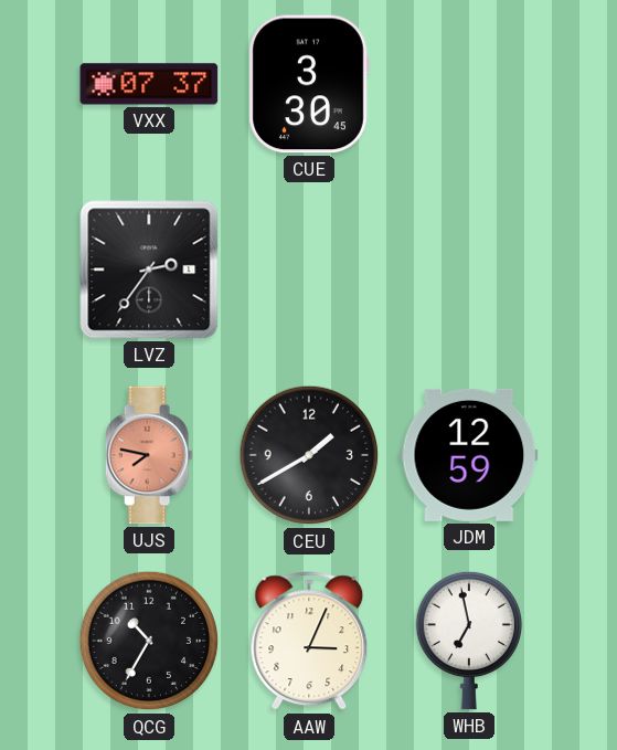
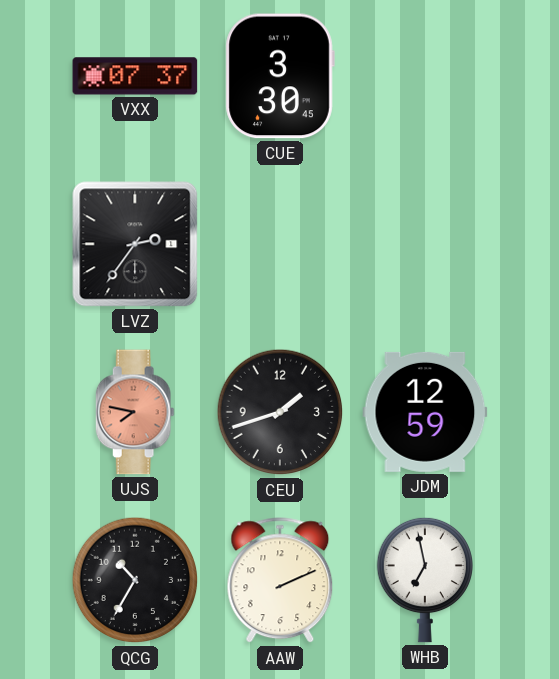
CEU: 1:40 -> 1:42 (280, 412)
AAW: 3:04 -> 2:11 (280, 581)
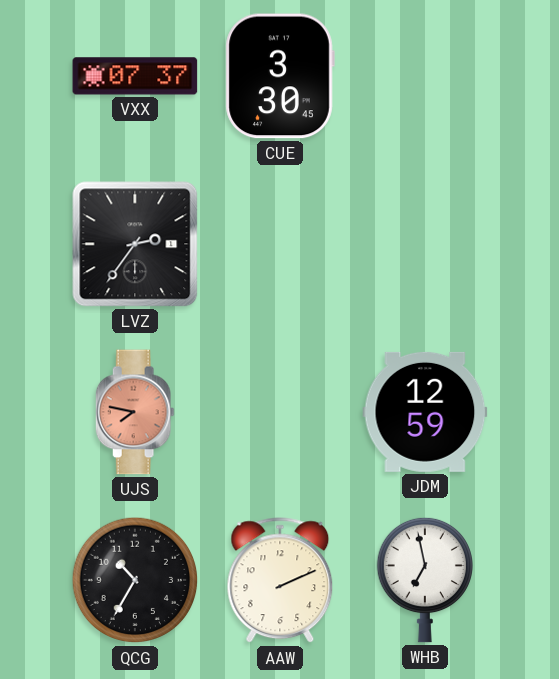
CEU: 1:42 -> none (280, 412)
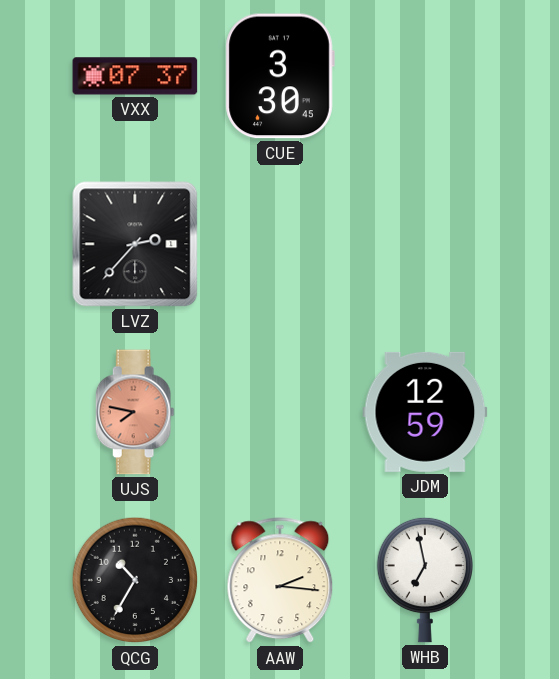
LVZ: 2:36 -> 2:37 (135, 244)
AAW: 2:11 -> 2:16 (280, 581)
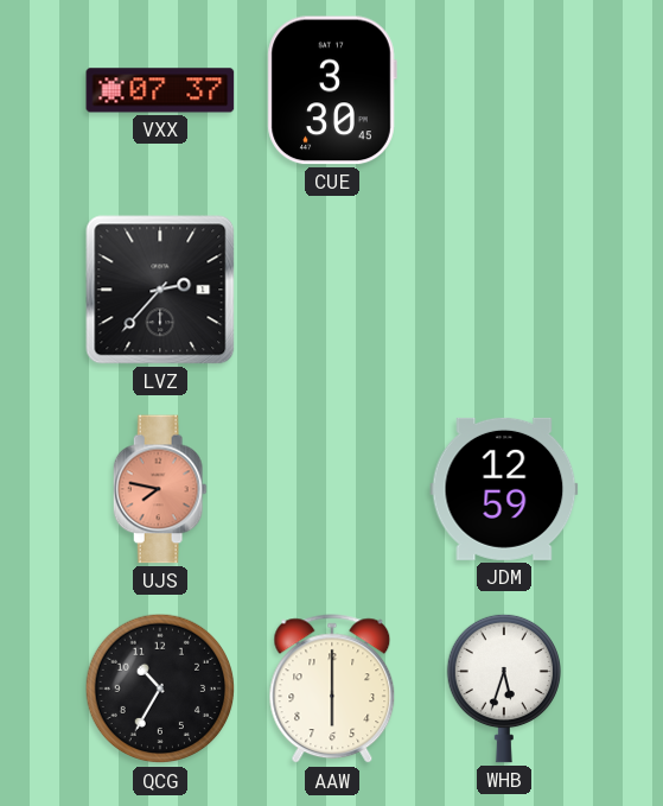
AAW: 2:16 -> 6:00 (332, 690)
WHB: 6:58 -> 5:33 (503, 688)
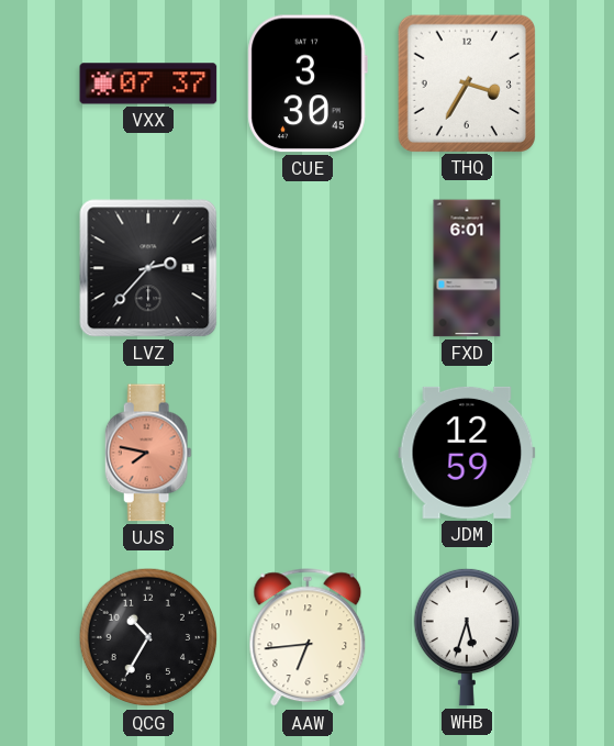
THQ: none -> 3:35 (466, 82)
FXD: none -> 6:01 (467, 268)
AAW: 6:00 -> 6:44 (308, 638)
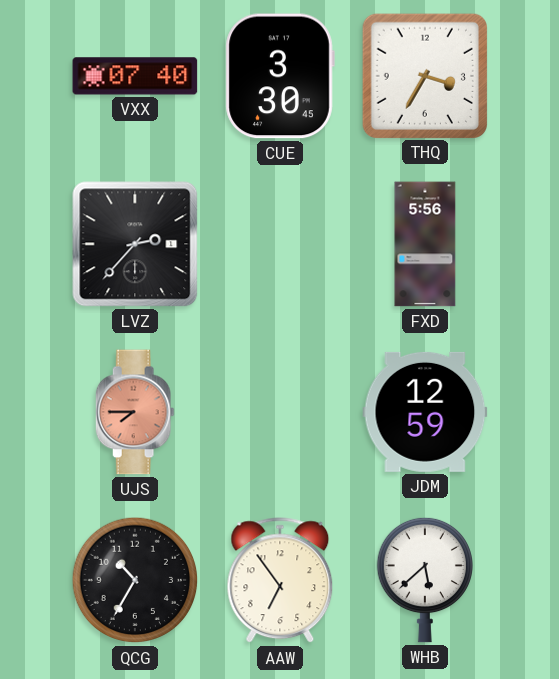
VXX: 07:37 -> 07:40 (135, 76)
FXD: 6:01 -> 5:56 (425, 244)
UJS: 7:47 -> 7:45 (135, 412)
AAW: 6:44 -> 6:54 (280, 581)
WHB: 5:33 -> 5:38 (424, 580)
